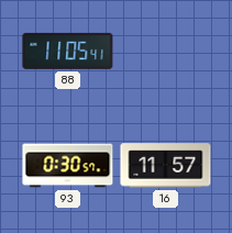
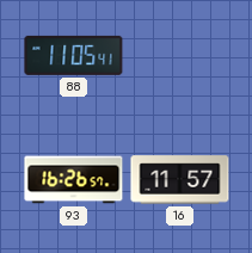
93: 0:30 -> 16:26 (74, 180)
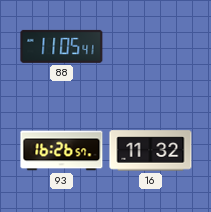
16: 11:57 -> 11:32 (151, 151)
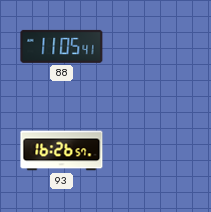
16: 11:32 -> none (151, 151)
